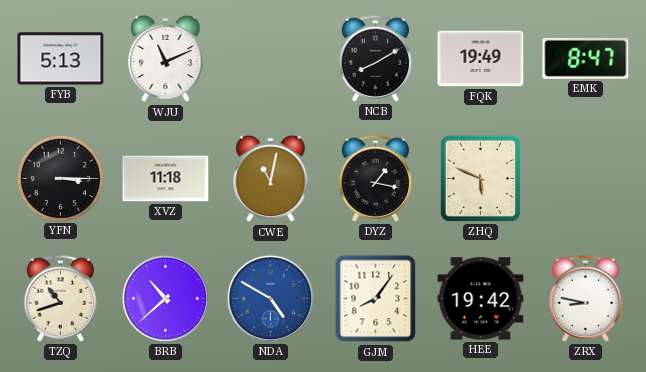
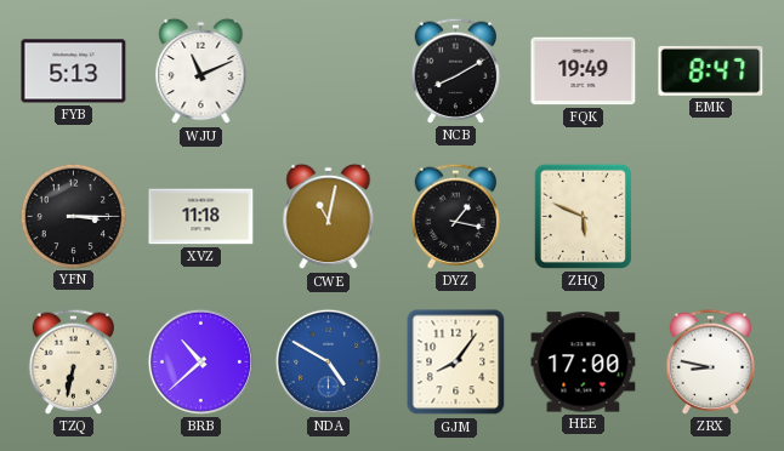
TZQ: 10:42 -> 6:32 (73, 361)
HEE: 19:42 -> 17:00 (584, 362)
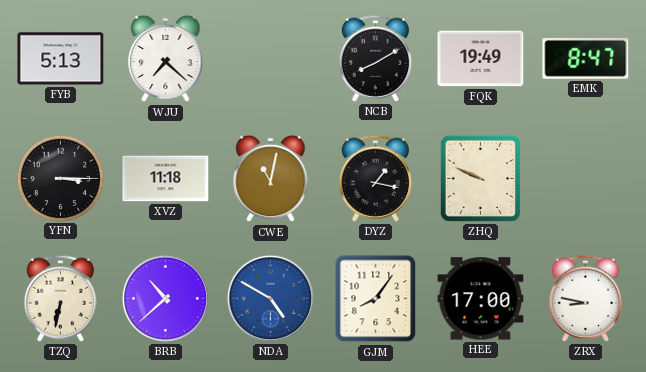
WJU: 11:11 -> 7:22 (166, 59)
ZHQ: 5:49 -> 9:49 (480, 178)
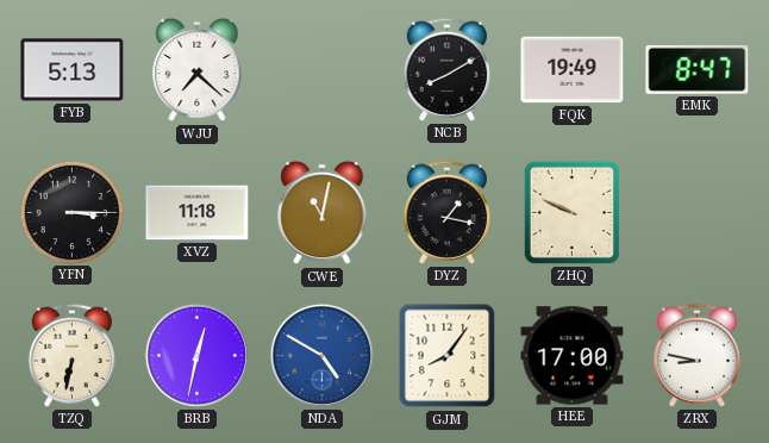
BRB: 10:38 -> 12:32 (196, 355)
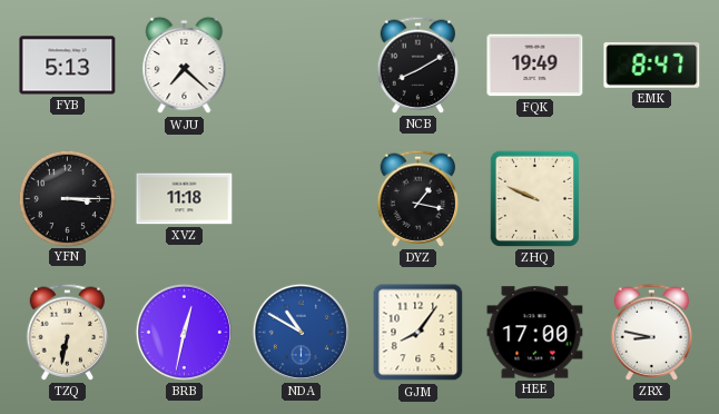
CWE: 11:02 -> none (323, 213)
NDA: 4:50 -> 10:50 (301, 332)
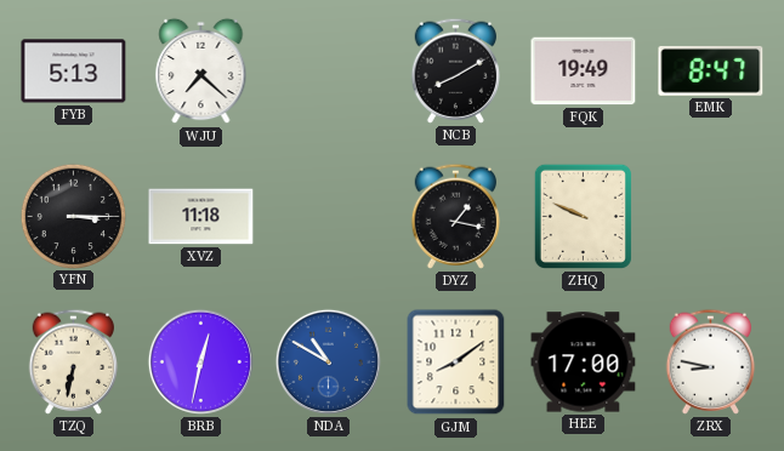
GJM: 8:06 -> 8:09 (456, 362)
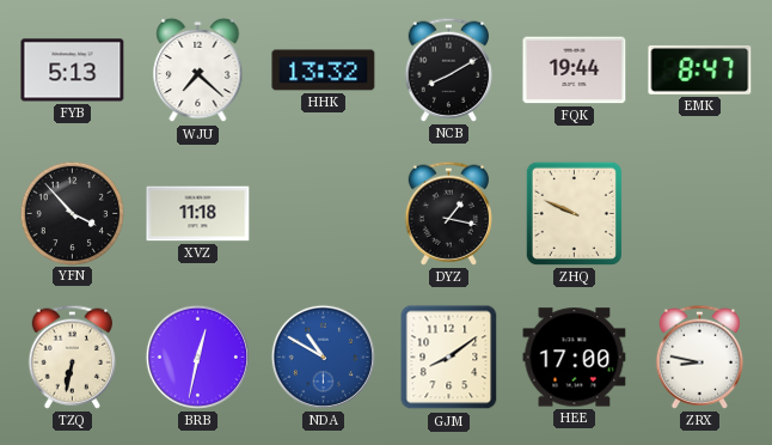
HHK: none -> 13:32 (324, 71)
FQK: 19:49 -> 19:44 (575, 71)
YFN: 3:15 -> 3:53 (72, 213)
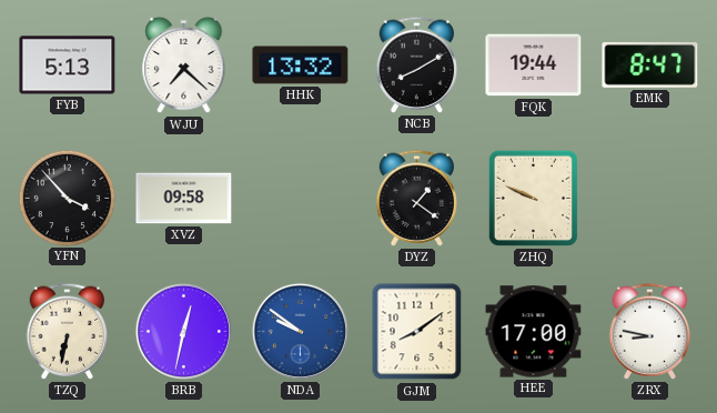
XVZ: 11:18 -> 09:58 (184, 199)
DYZ: 1:17 -> 1:21 (416, 198)
NDA: 10:50 -> 9:51 (300, 331)
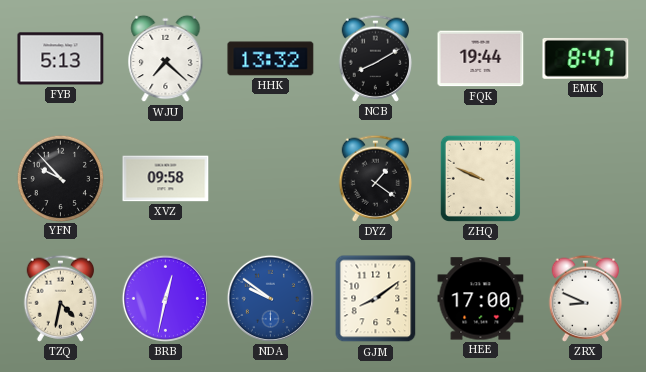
YFN: 3:53 -> 9:53 (60, 178)
TZQ: 6:32 -> 4:32 (60, 298)
ZRX: 8:47 -> 8:49 (585, 298)
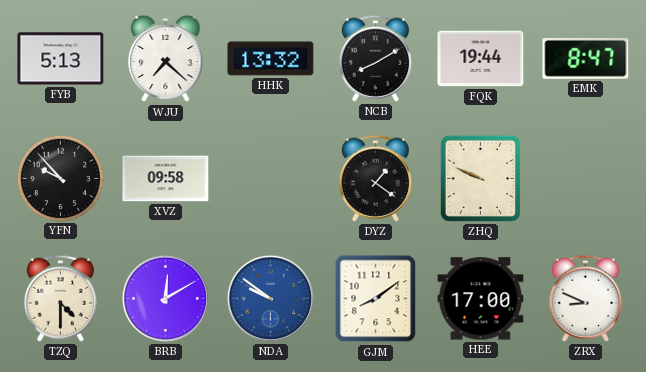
TZQ: 4:32 -> 4:30 (60, 298)
BRB: 12:32 -> 12:10 (165, 298)
